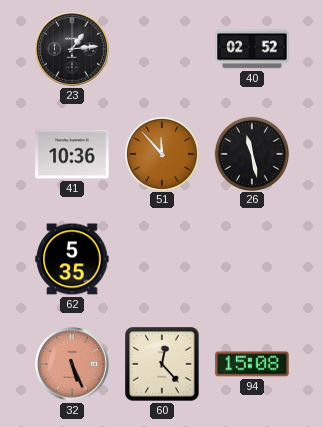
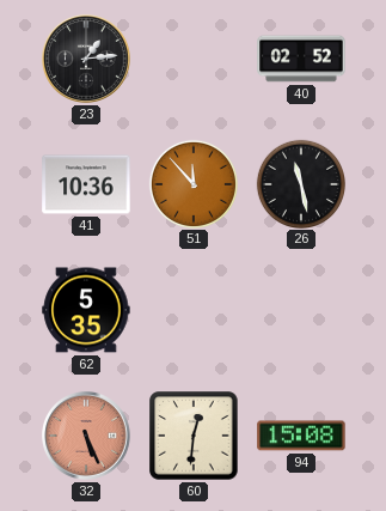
60: 12:23 -> 12:31 (194, 436)
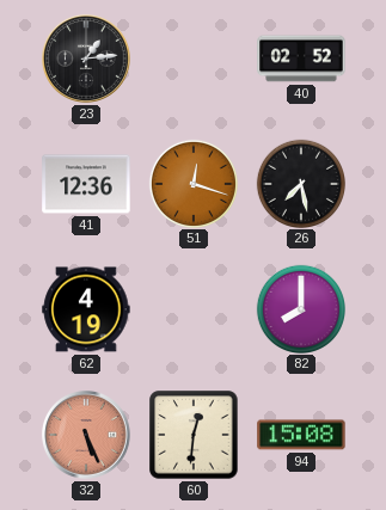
41: 10:36 -> 12:36 (86, 184)
51: 11:53 -> 12:18 (192, 183)
26: 11:28 -> 7:28 (300, 183)
62: 5:35 -> 4:19 (86, 309)
82: none -> 8:00 (300, 308)
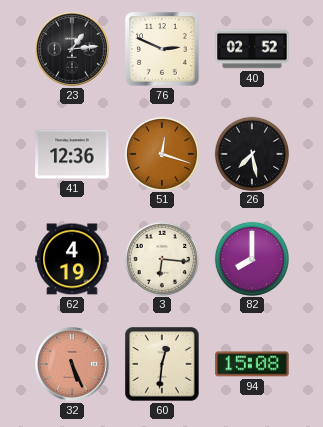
76: none -> 2:49 (162, 49)
3: none -> 6:16 (161, 258)
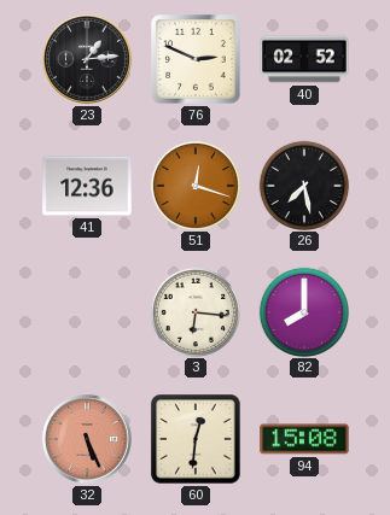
62: 4:19 -> none (72, 259)
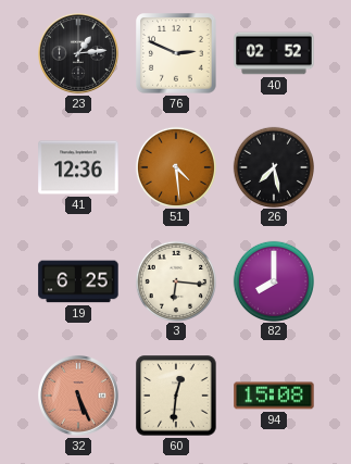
51: 12:18 -> 4:29 (175, 166)
19: none -> 6:25 (78, 281)
